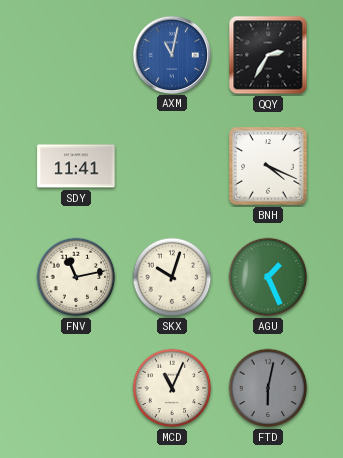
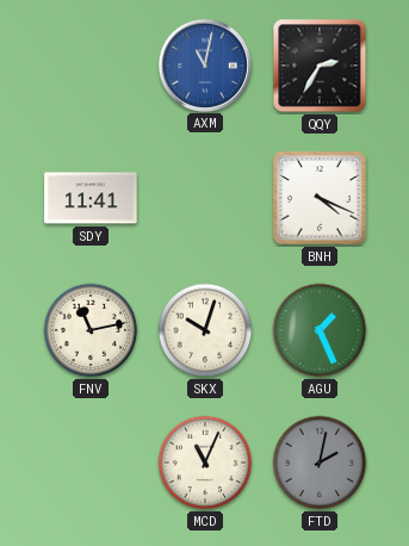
FTD: 6:02 -> 2:02 (320, 463)
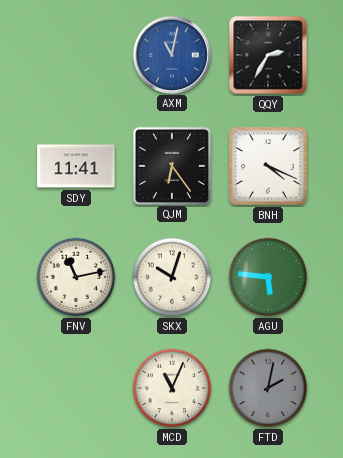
QJM: none -> 6:24 (171, 165)
AGU: 1:26 -> 5:46 (268, 277)
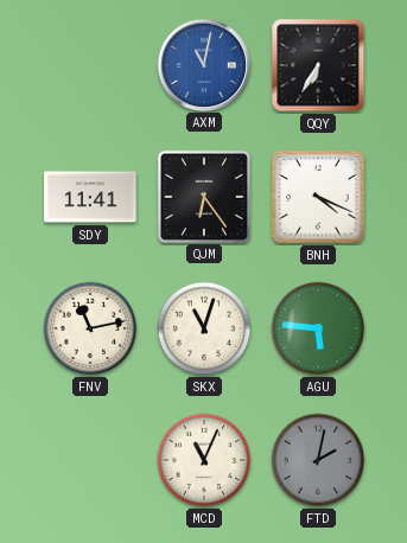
QQY: 2:35 -> 6:35 (318, 65)
SKX: 10:03 -> 11:03 (204, 328)
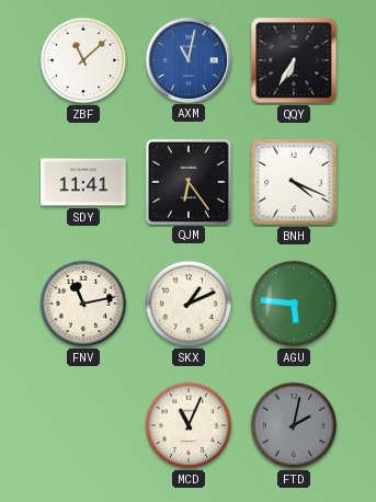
ZBF: none -> 11:08 (83, 60)
SKX: 11:03 -> 1:11 (189, 304)
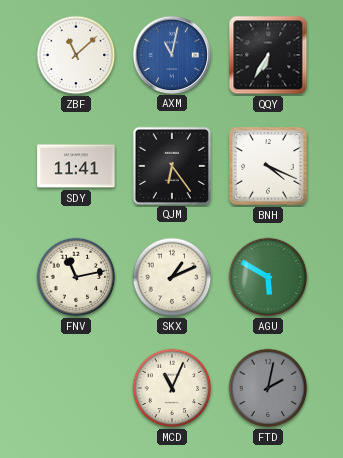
AGU: 5:46 -> 5:50 (268, 277)
